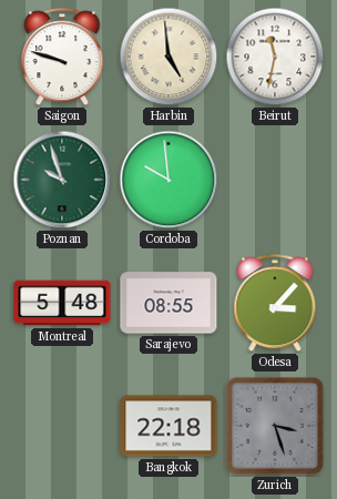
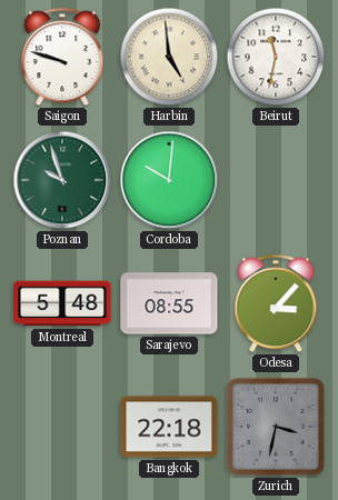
Cordoba: 9:59 -> 10:01 (169, 180)
Zurich: 3:27 -> 3:32 (276, 427)
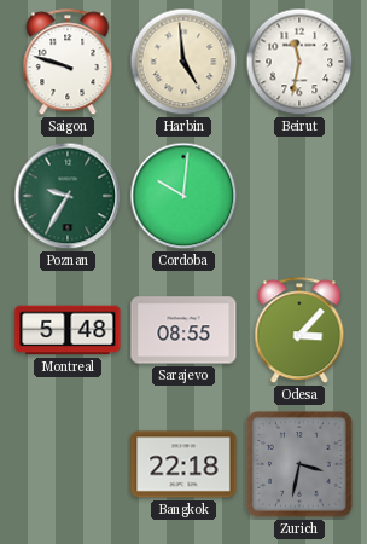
Poznan: 9:57 -> 9:35 (68, 196)
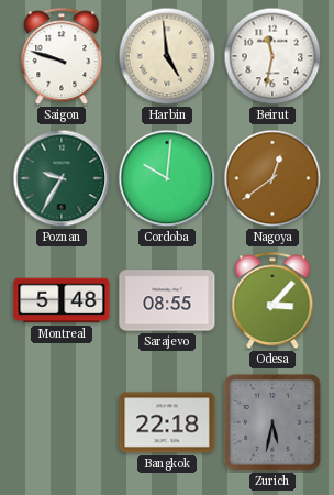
Nagoya: none -> 12:39 (272, 178)
Zurich: 3:32 -> 5:32 (272, 422)
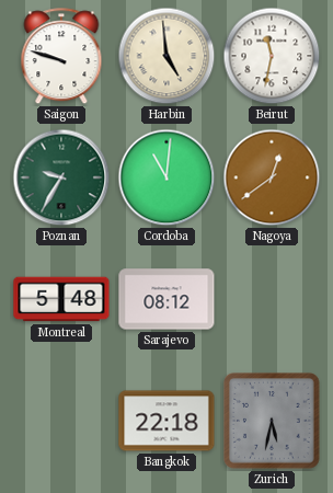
Cordoba: 10:01 -> 11:01 (166, 177)
Sarajevo: 08:55 -> 08:12 (166, 299)
Odesa: 3:07 -> none (272, 301)
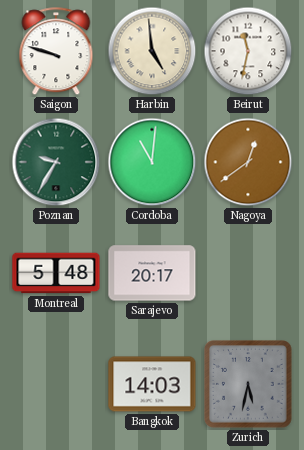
Sarajevo: 08:12 -> 20:17 (152, 273)
Bangkok: 22:18 -> 14:03 (152, 384)
